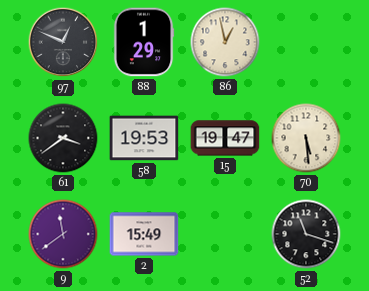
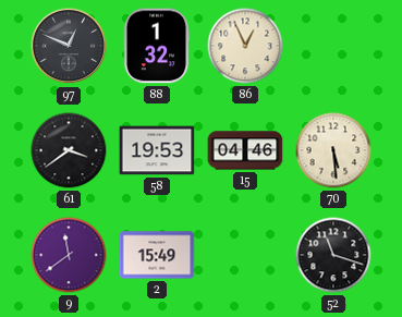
88: 1:29 -> 1:32 (157, 46)
86: 12:58 -> 12:56 (245, 46)
15: 19:47 -> 04:46 (245, 150)
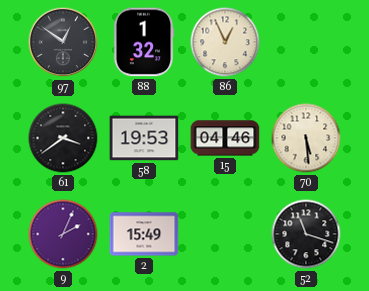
97: 12:49 -> 12:51 (63, 42)
9: 11:39 -> 2:04 (63, 234)
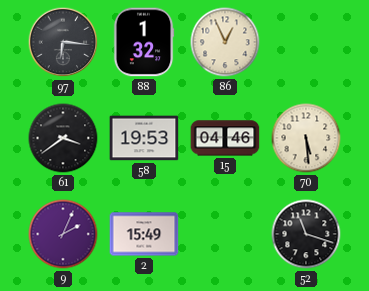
97: 12:51 -> 6:16 (63, 42)
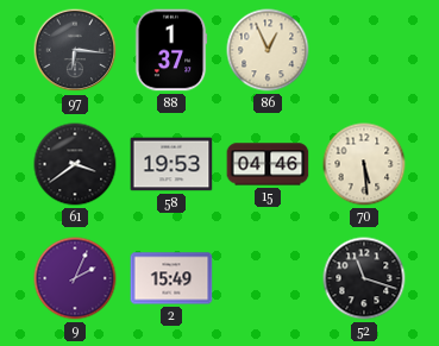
88: 1:32 -> 1:37 (171, 50)
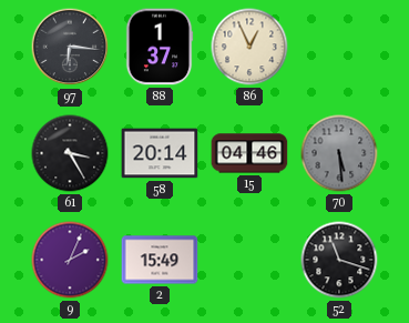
61: 3:39 -> 3:25 (70, 153)
58: 19:53 -> 20:14 (160, 153)
70 dial: cream -> grey (339, 153)
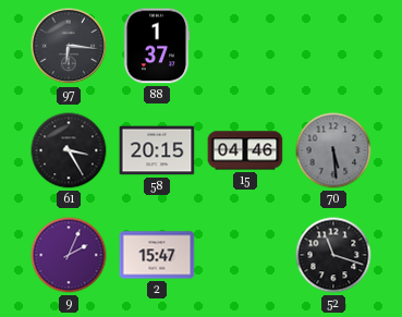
86: 12:56 -> none (249, 47)
58: 20:14 -> 20:15 (157, 150)
2: 15:49 -> 15:47 (157, 255)
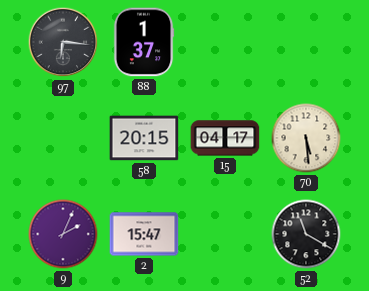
61: 3:25 -> none (69, 150)
15: 04:46 -> 04:17 (225, 138)
70 dial: grey -> cream (306, 138)
52: 11:18 -> 11:20 (306, 234)
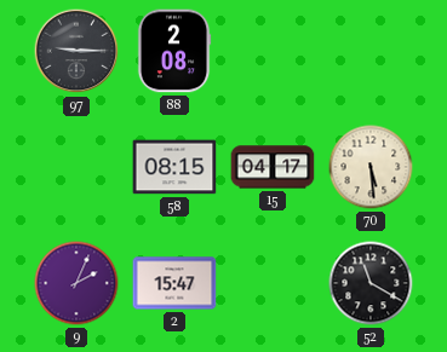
97: 6:16 -> 9:15 (76, 51)
88: 1:37 -> 2:08 (174, 51)
58: 20:15 -> 08:15 (174, 167)
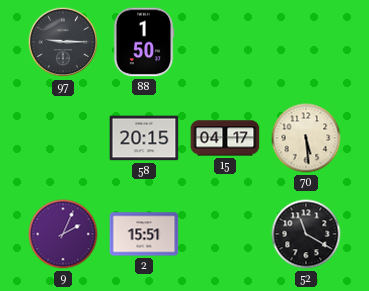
88: 2:08 -> 1:50 (144, 42)
58: 08:15 -> 20:15 (144, 138)
2: 15:47 -> 15:51 (144, 234)
